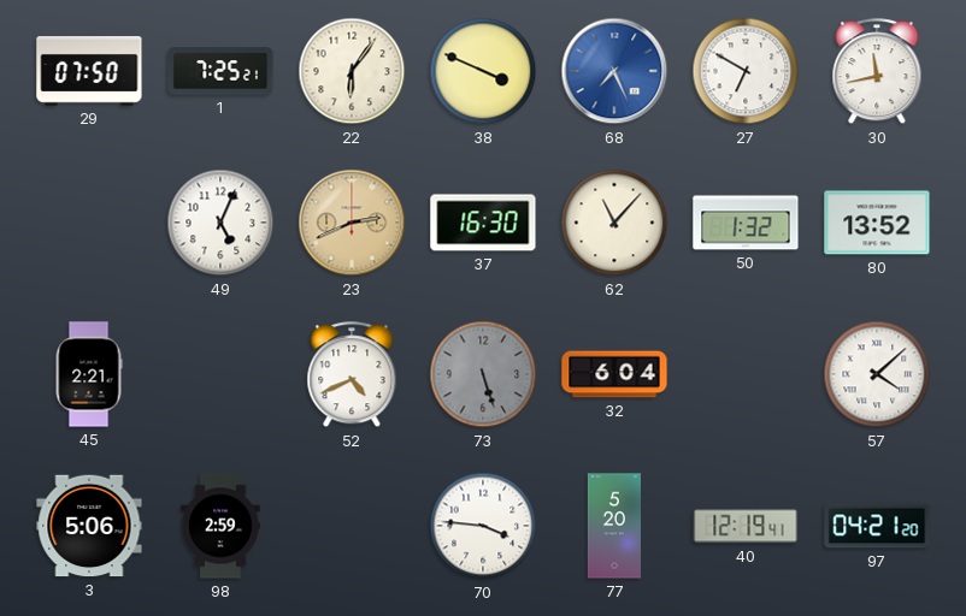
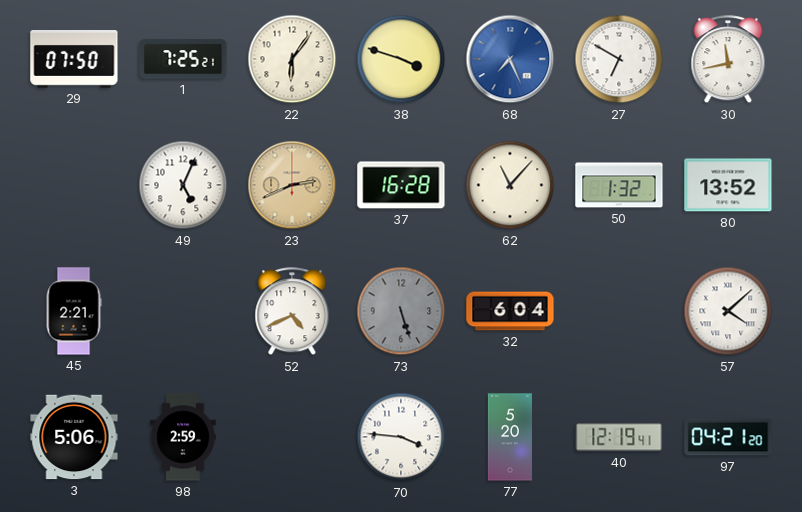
38: 3:49 -> 3:48 (401, 59)
37: 16:30 -> 16:28 (401, 185)
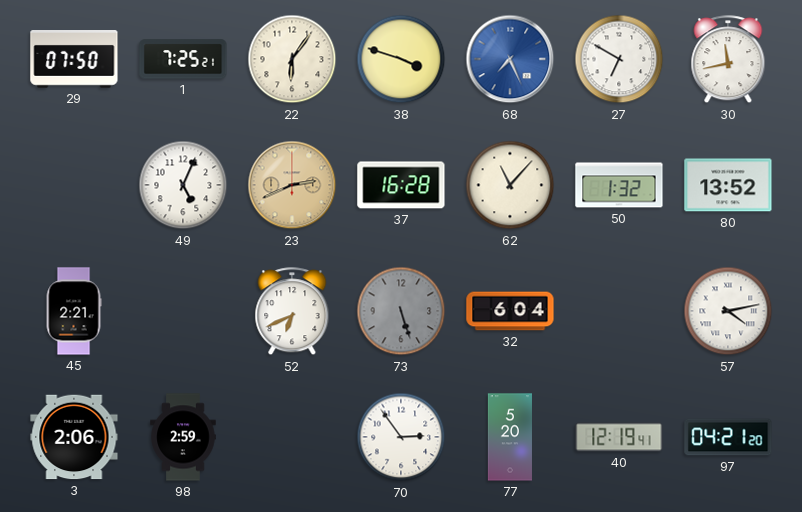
52: 4:41 -> 6:41 (292, 312)
57: 4:08 -> 4:13 (728, 311)
3: 5:06 -> 2:06 (74, 437)
70: 3:46 -> 2:54 (401, 437)
